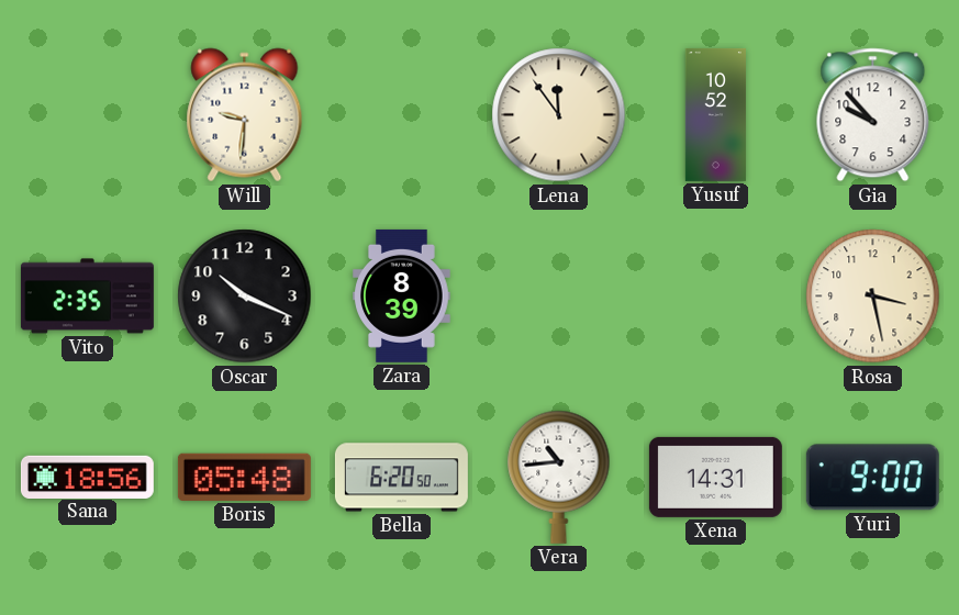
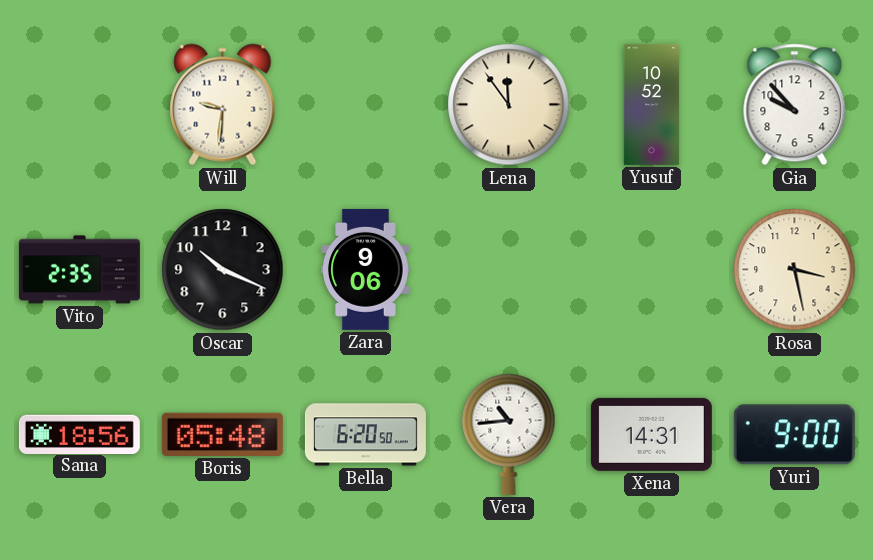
Zara: 8:39 -> 9:06 (366, 269)
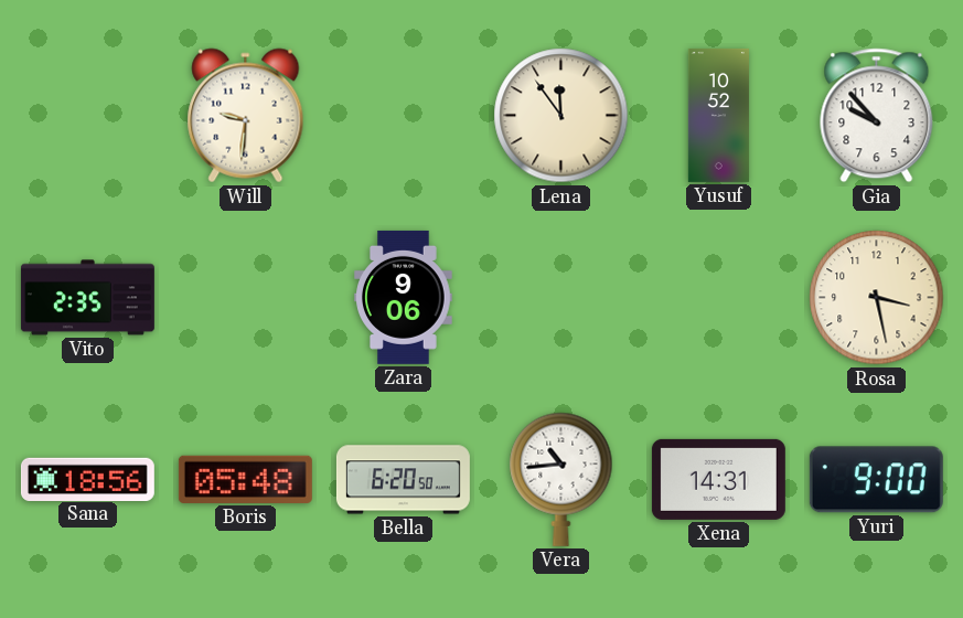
Oscar: 10:19 -> none (223, 270)
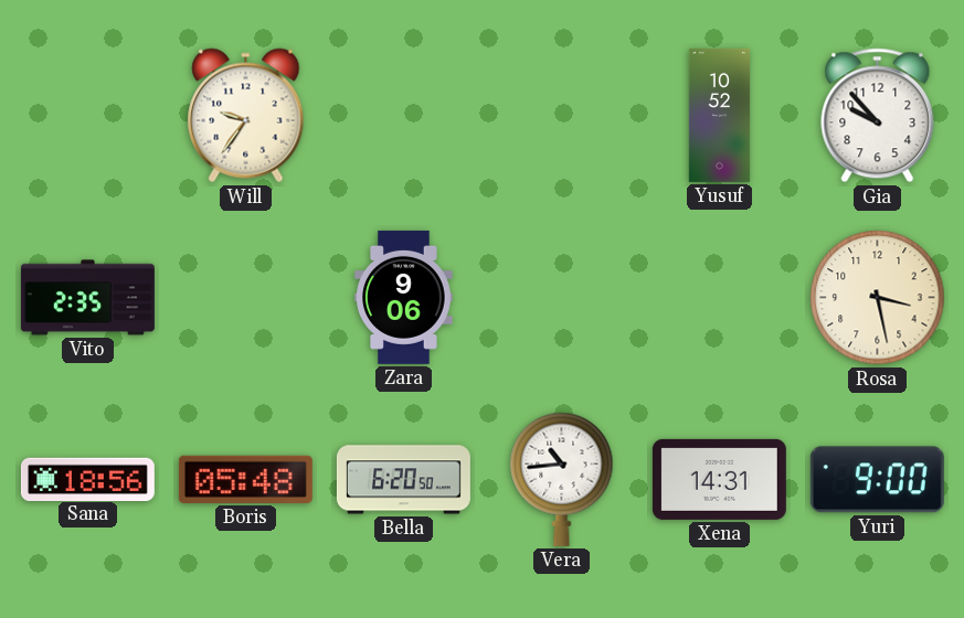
Will: 9:31 -> 9:36 (246, 116)
Lena: 11:54 -> none (561, 116)
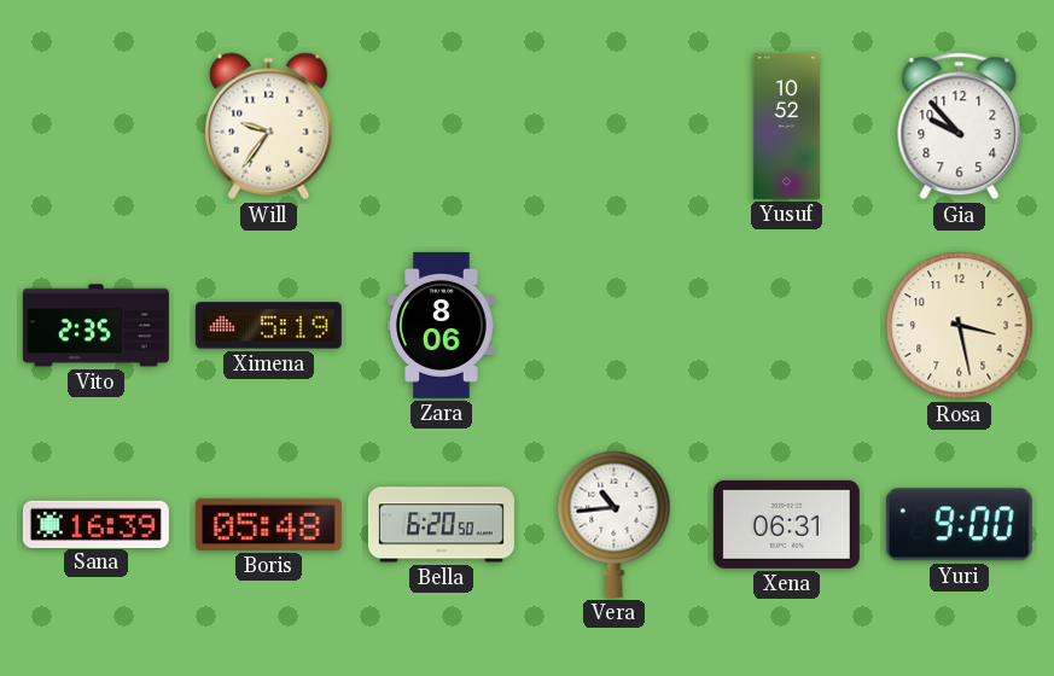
Ximena: none -> 5:19 (268, 326)
Zara: 9:06 -> 8:06 (442, 325)
Sana: 18:56 -> 16:39 (95, 524)
Xena: 14:31 -> 06:31 (786, 524)
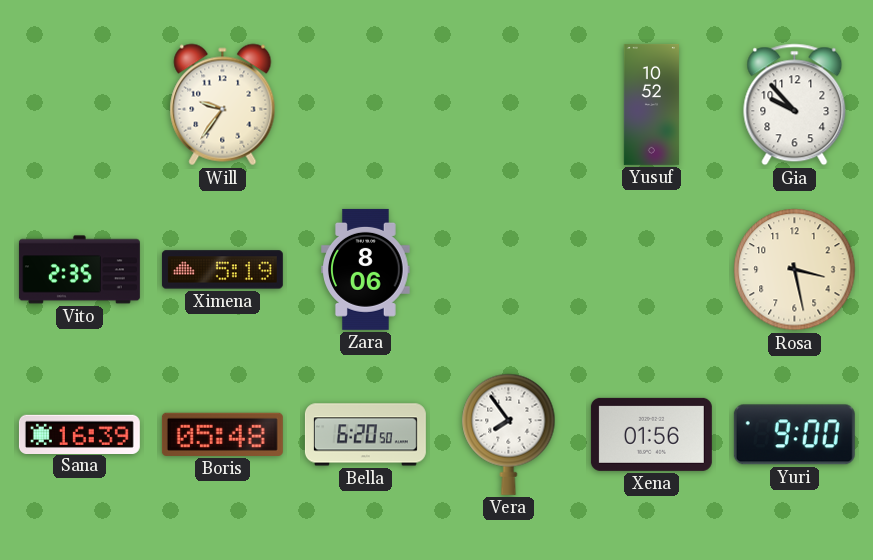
Vera: 10:44 -> 7:54 (509, 434)
Xena: 06:31 -> 01:56 (651, 434)
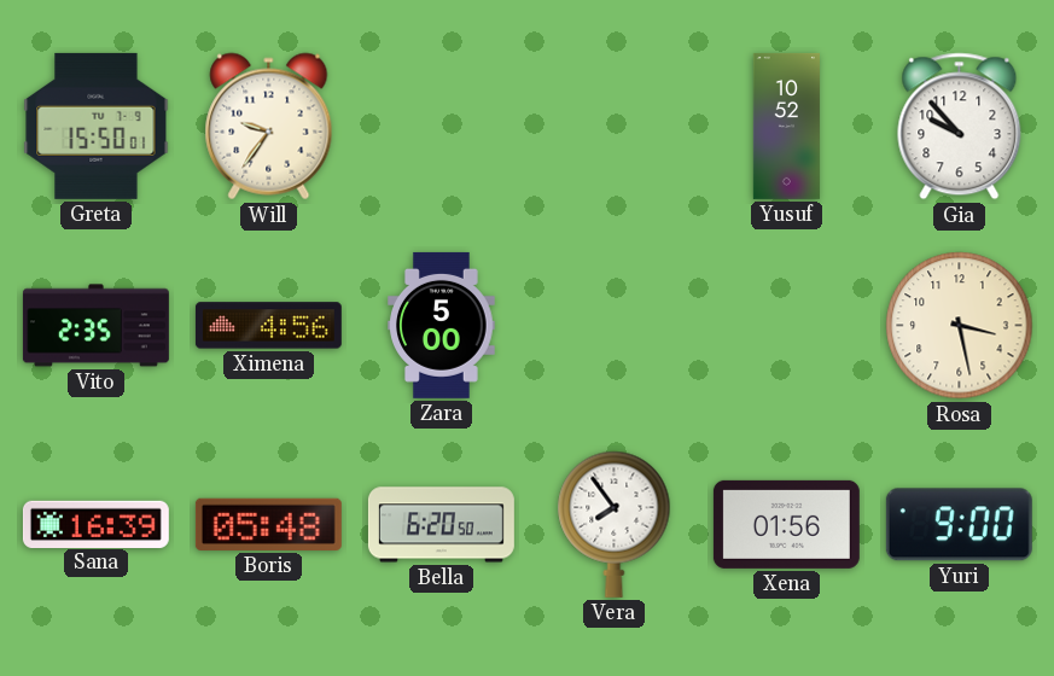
Greta: none -> 15:50 (97, 126)
Ximena: 5:19 -> 4:56 (268, 326)
Zara: 8:06 -> 5:00 (442, 325)
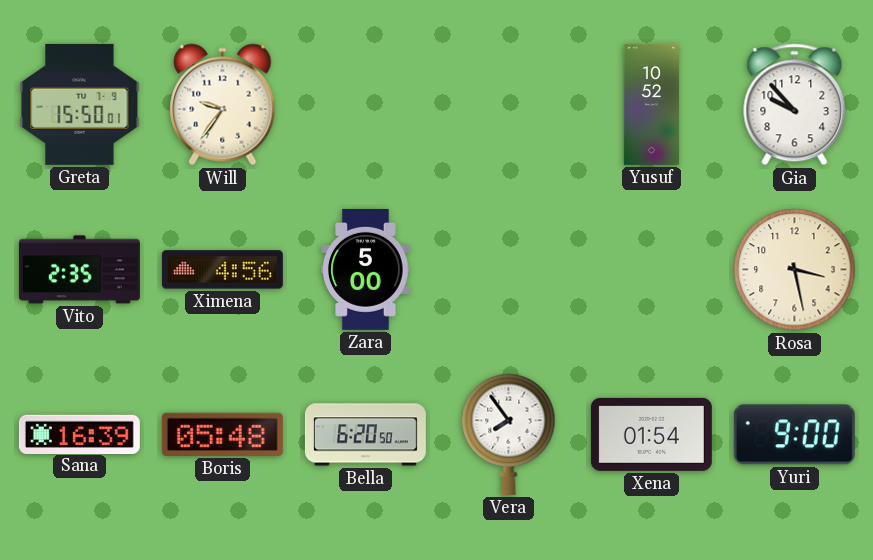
Xena: 01:56 -> 01:54 (651, 434)
